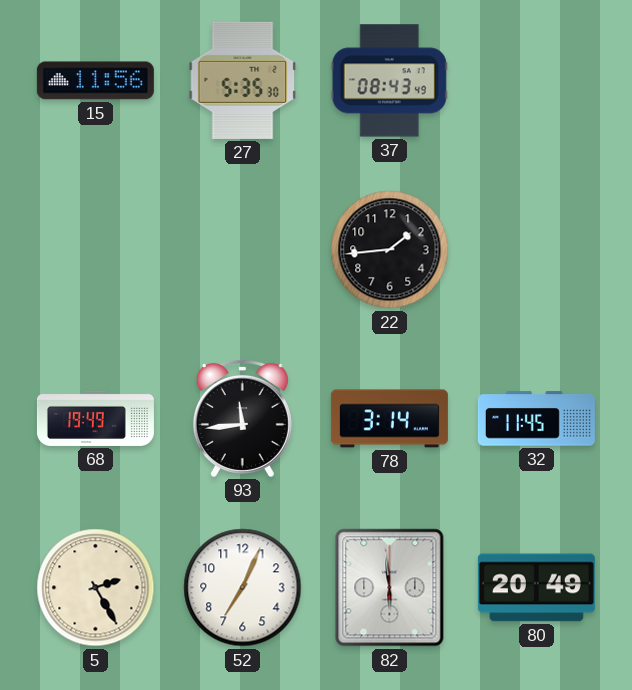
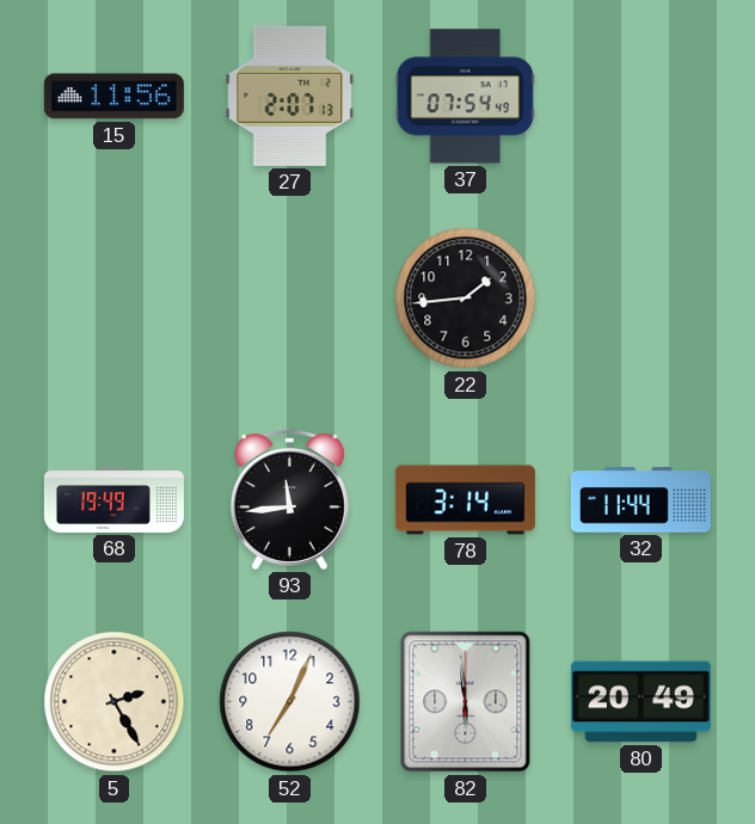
27: 5:35 -> 2:07 (290, 96)
37: 08:43 -> 07:54 (465, 97)
32: 11:45 -> 11:44 (640, 500)
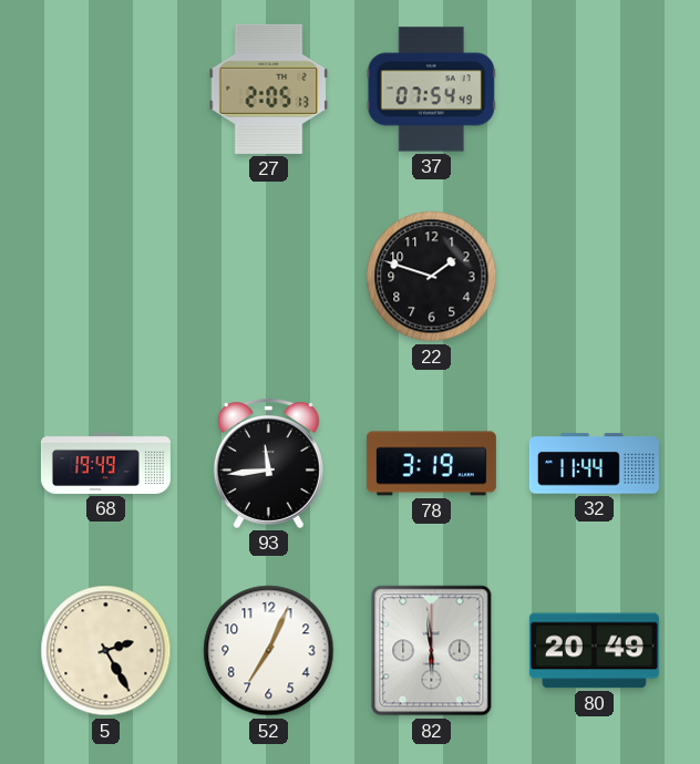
15: 11:56 -> none (113, 97)
27: 2:07 -> 2:05 (269, 89)
22: 1:44 -> 1:48 (432, 277)
78: 3:14 -> 3:19 (431, 464)
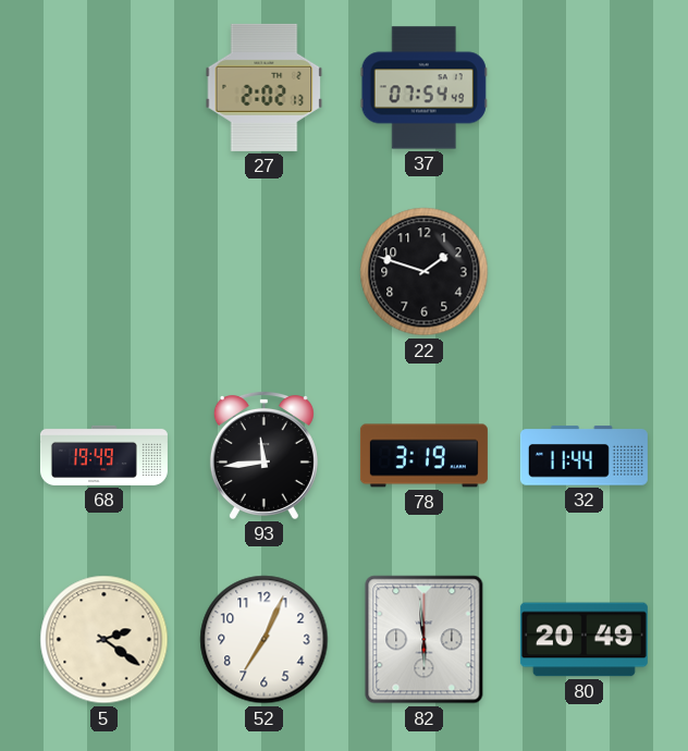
27: 2:05 -> 2:02 (265, 87)
5: 2:25 -> 2:21 (105, 640)
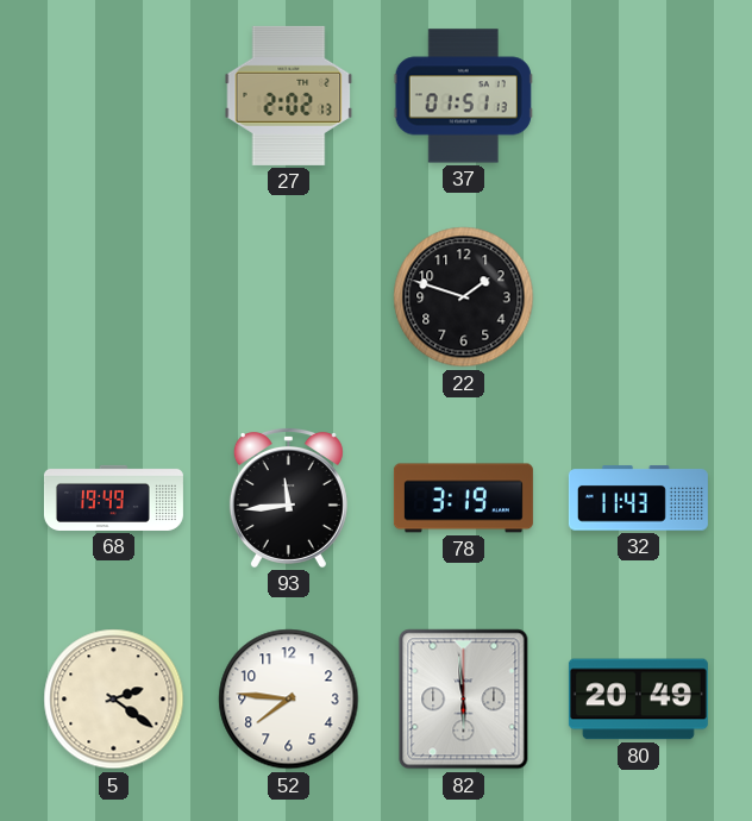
37: 07:54 -> 01:51 (463, 96)
32: 11:44 -> 11:43 (638, 499)
52: 7:04 -> 7:46 (289, 700)
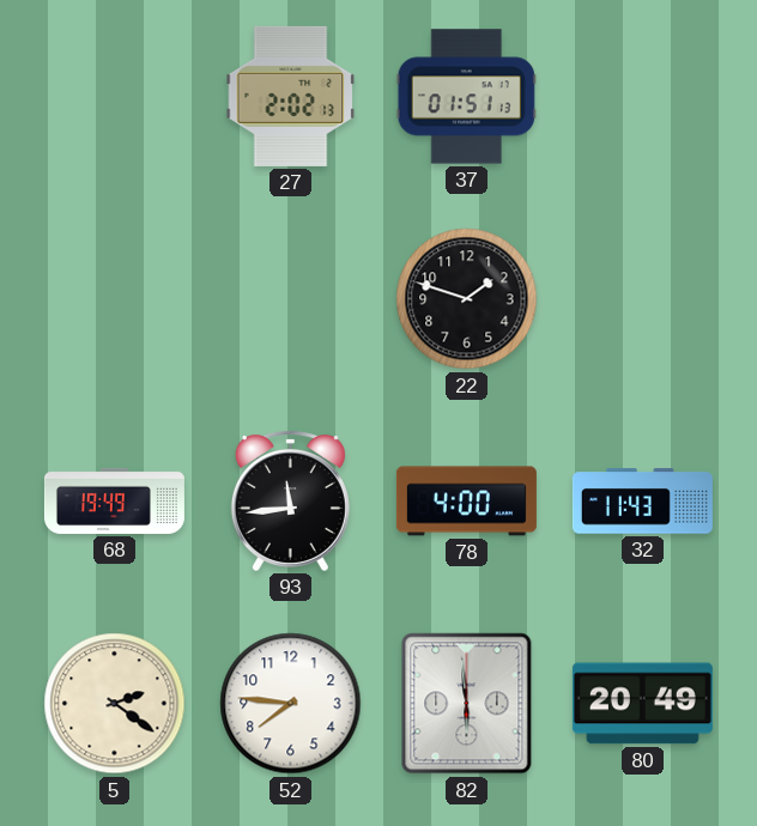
78: 3:19 -> 4:00 (466, 502)
